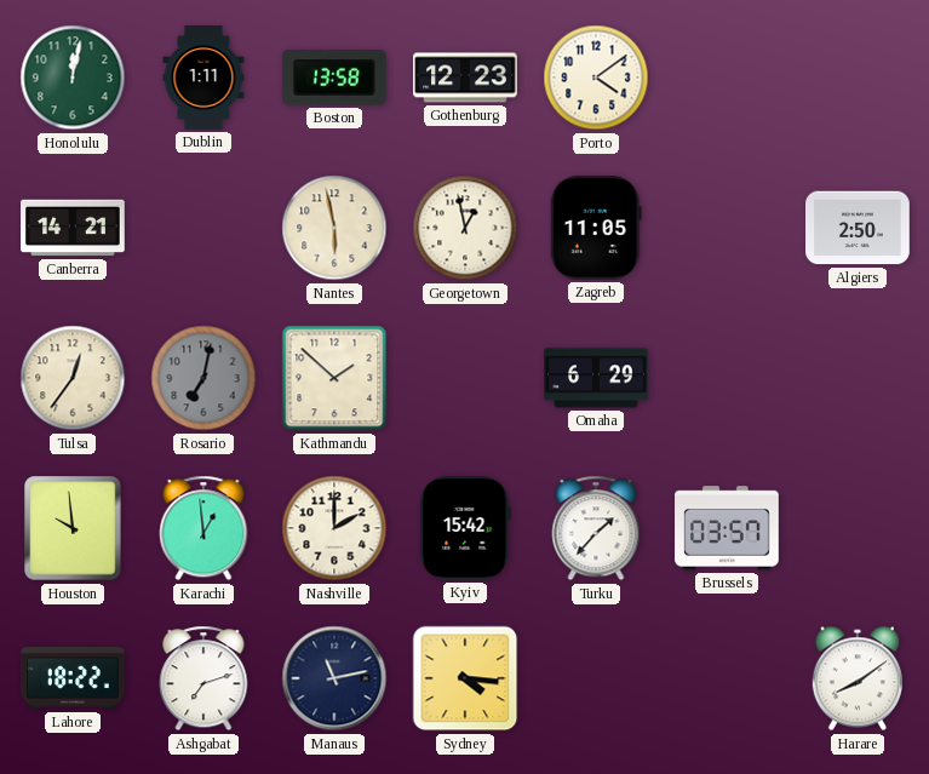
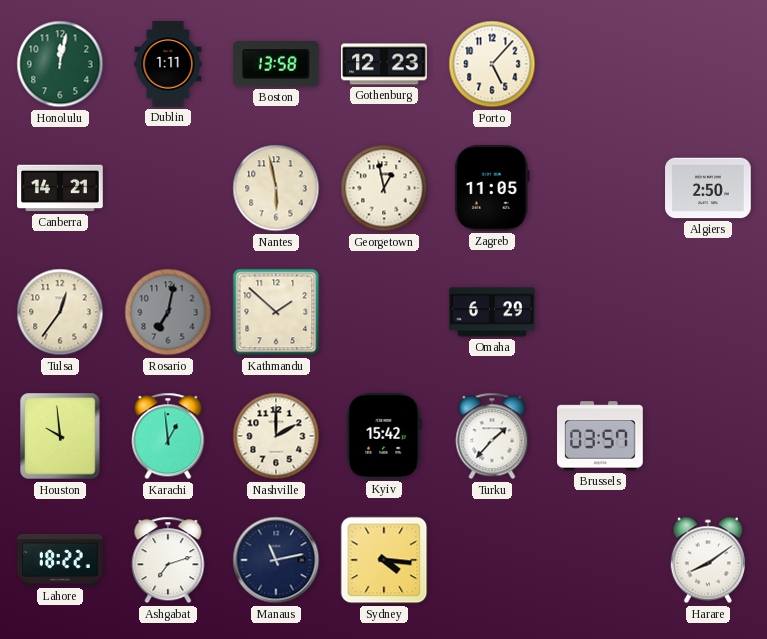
Porto: 4:09 -> 5:07 (492, 64)
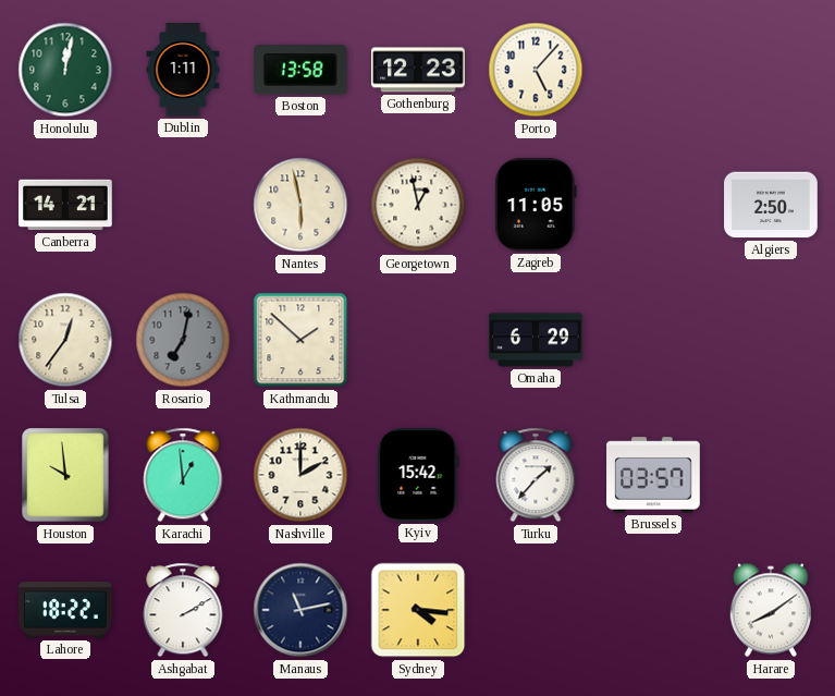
Ashgabat: 7:12 -> 2:10 (183, 610)
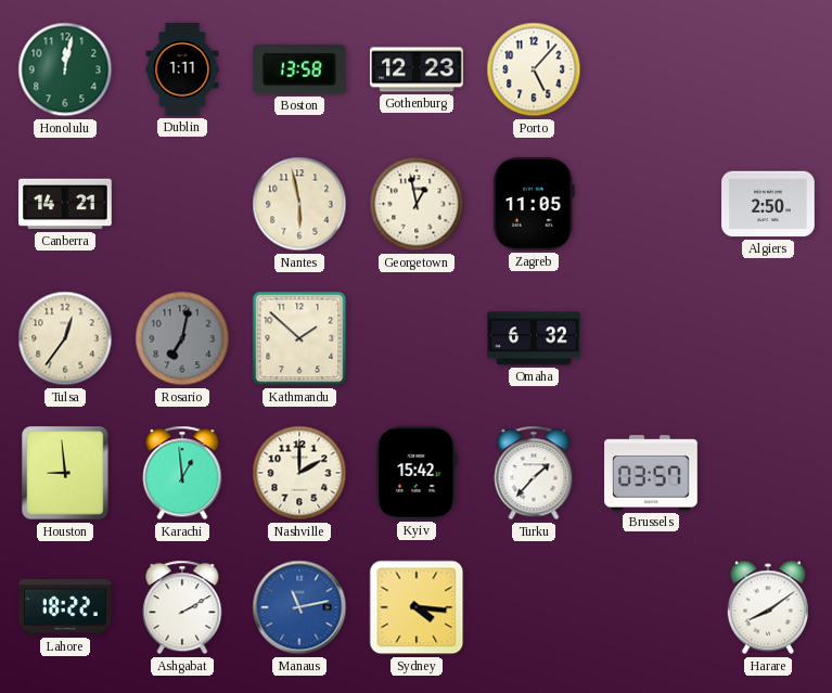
Omaha: 6:29 -> 6:32 (534, 338)
Houston: 9:59 -> 8:59 (65, 473)
Manaus dial: navy -> blue (299, 607)
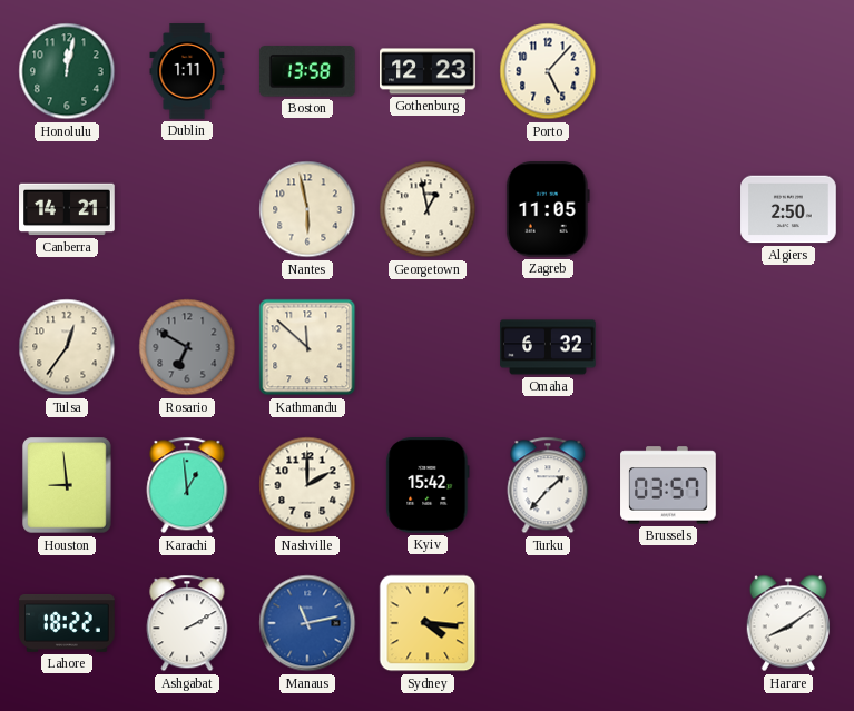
Rosario: 7:02 -> 6:50 (187, 347)
Kathmandu: 1:52 -> 11:52 (307, 347)
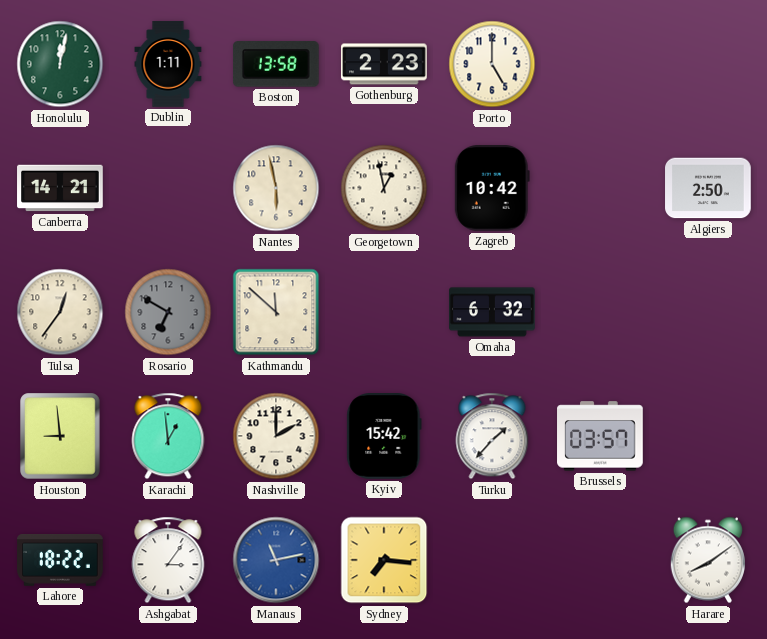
Gothenburg: 12:23 -> 2:23 (384, 64)
Porto: 5:07 -> 5:00 (492, 64)
Zagreb: 11:05 -> 10:42 (492, 189)
Ashgabat: 2:10 -> 3:06 (168, 560)
Sydney: 4:16 -> 7:16 (384, 560)
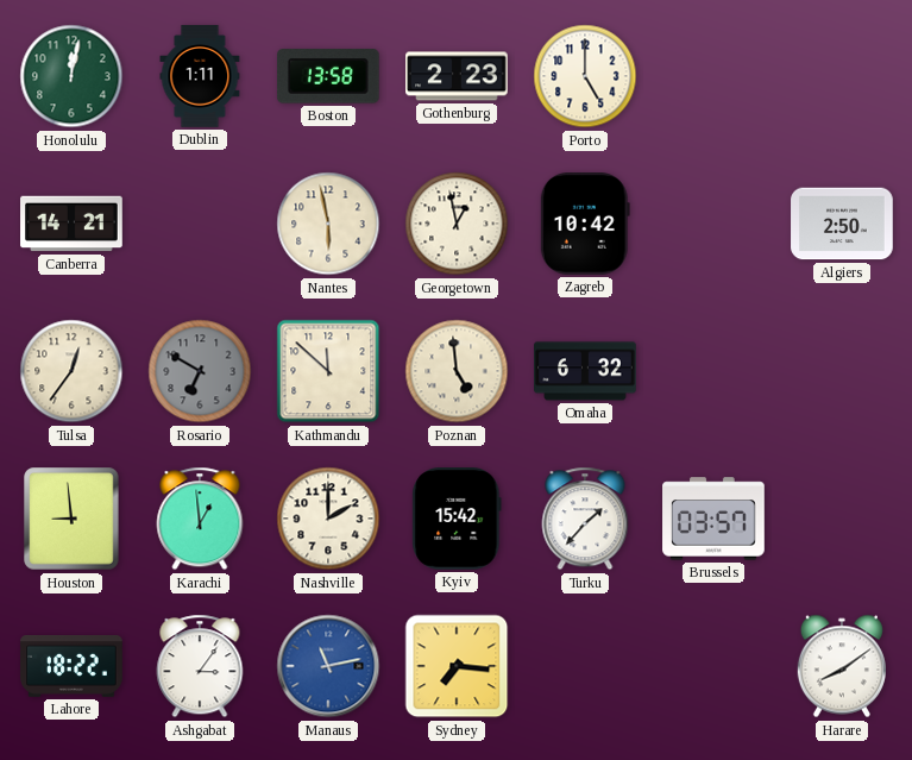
Poznan: none -> 4:59 (457, 371)
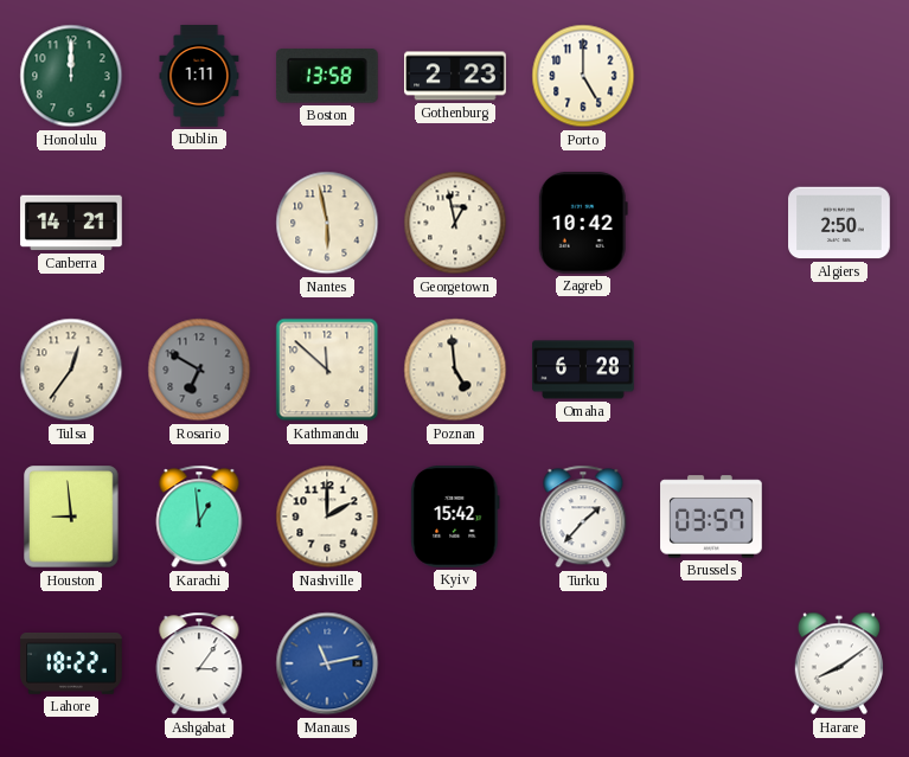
Honolulu: 12:02 -> 12:00 (71, 76)
Omaha: 6:32 -> 6:28 (583, 370)
Sydney: 7:16 -> none (457, 666)
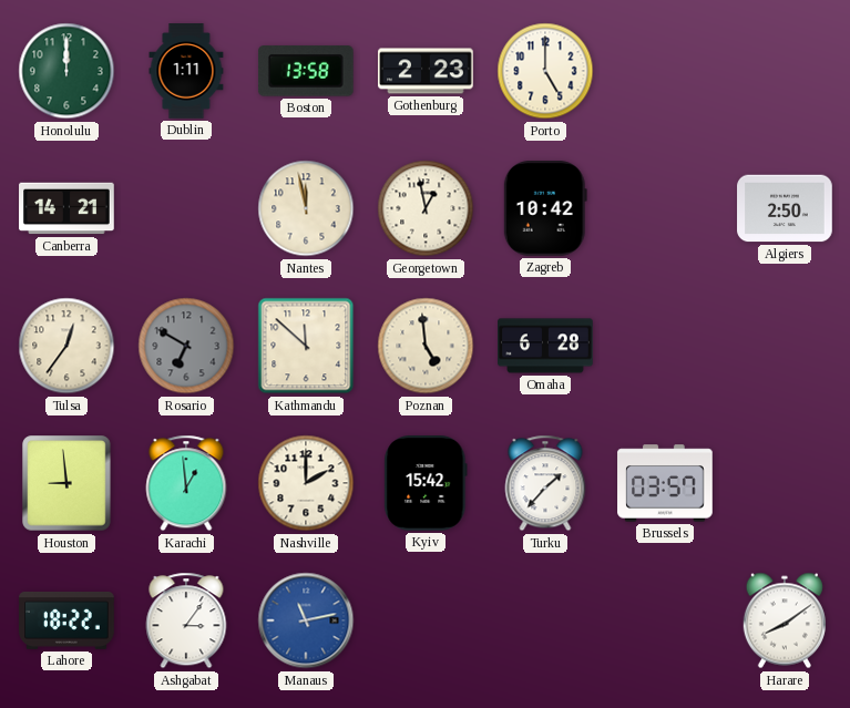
Nantes: 5:58 -> 11:58 (306, 208)
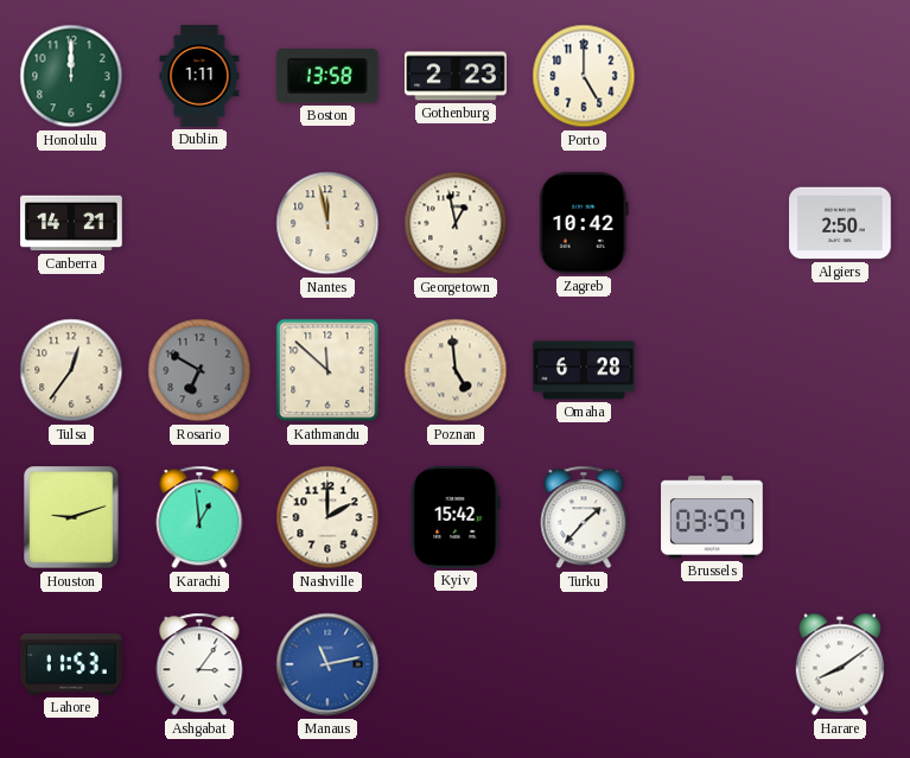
Houston: 8:59 -> 9:12 (71, 517)
Lahore: 18:22 -> 11:53 (71, 665)
